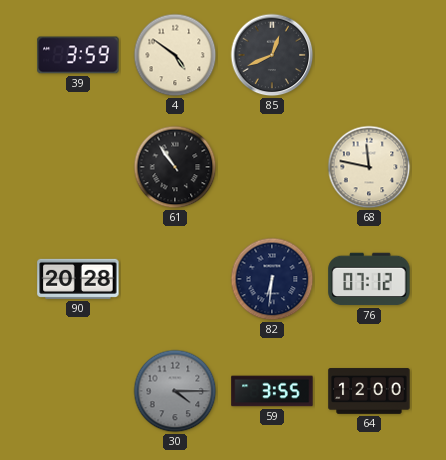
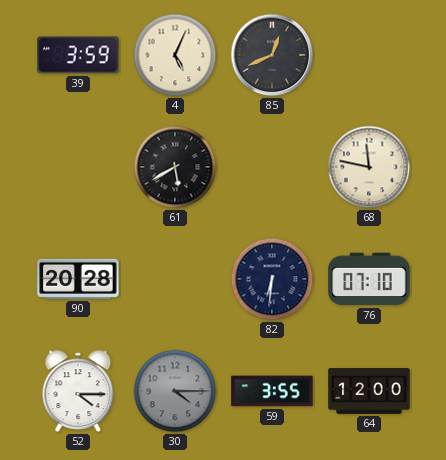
4: 4:51 -> 5:04 (175, 55)
61: 10:54 -> 5:40 (175, 167)
76: 07:12 -> 07:10 (369, 279)
52: none -> 4:15 (78, 391)
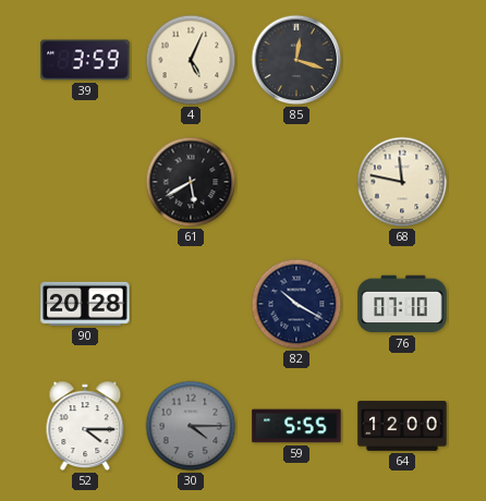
85: 12:41 -> 12:18 (296, 60)
82: 6:31 -> 10:20 (296, 304)
59: 3:55 -> 5:55 (296, 426)
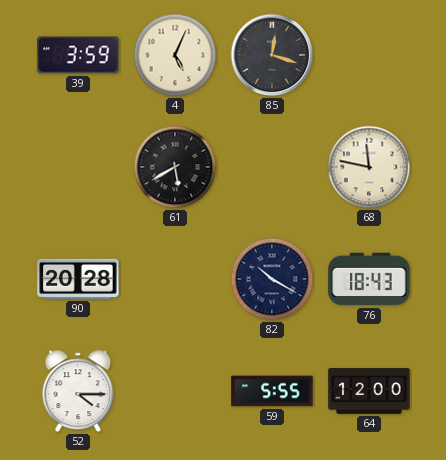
76: 07:10 -> 18:43 (369, 279)
30: 4:15 -> none (191, 426)
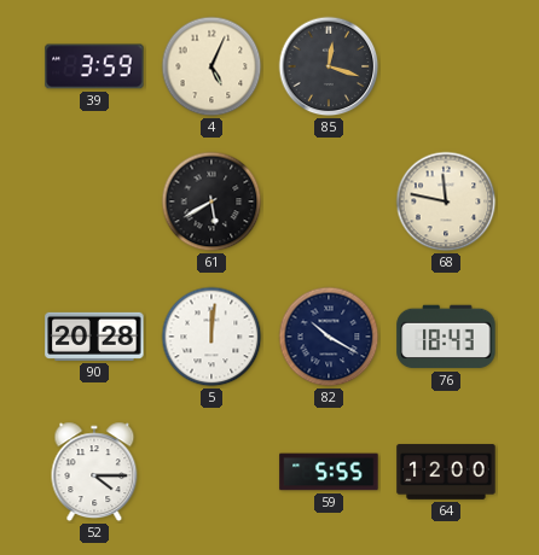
5: none -> 12:01 (211, 337)
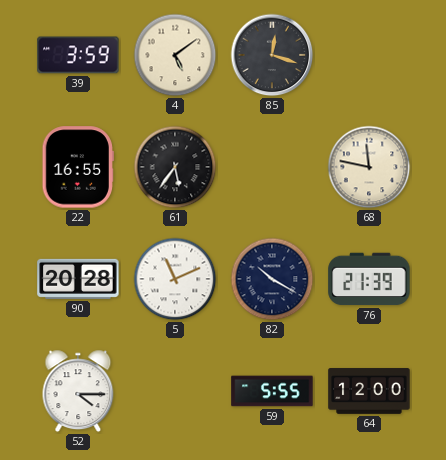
4: 5:04 -> 5:09 (175, 55)
22: none -> 16:55 (78, 167)
61: 5:40 -> 5:36 (175, 167)
5: 12:01 -> 11:11 (175, 279)
76: 18:43 -> 21:39 (369, 279)
